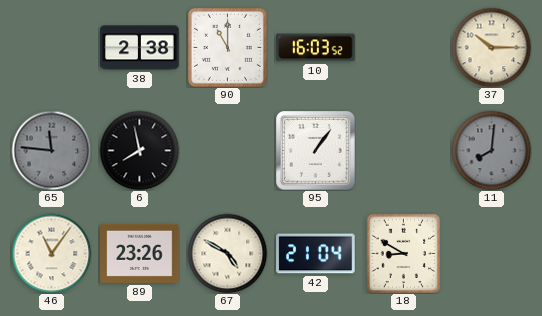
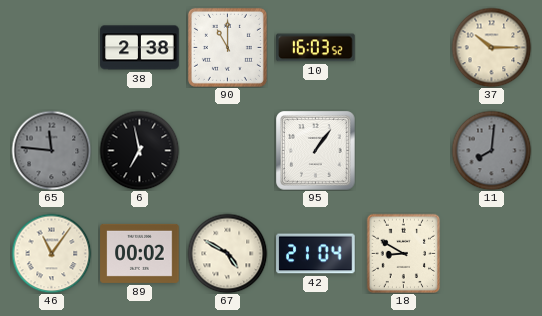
6: 7:58 -> 6:58 (139, 150)
89: 23:26 -> 00:02 (140, 253)
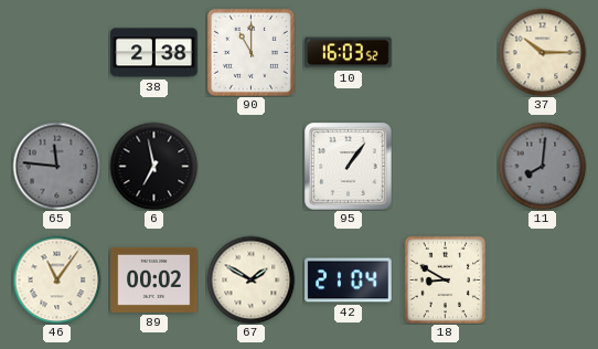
67: 4:50 -> 1:50 (250, 279)
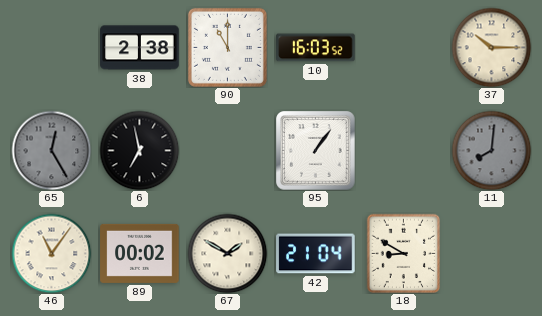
65: 11:46 -> 12:25 (51, 150)
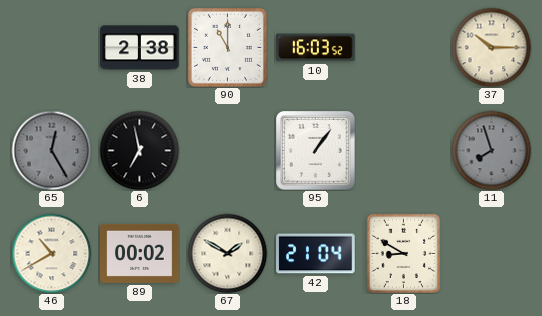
11: 8:01 -> 7:57 (491, 150)
46: 11:06 -> 10:40 (51, 253)
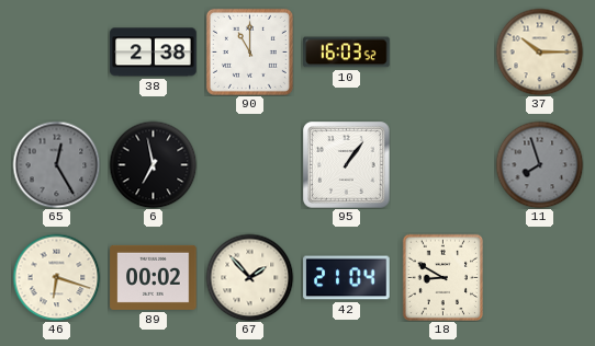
46: 10:40 -> 6:18 (56, 277)
67: 1:50 -> 1:53 (249, 277)
